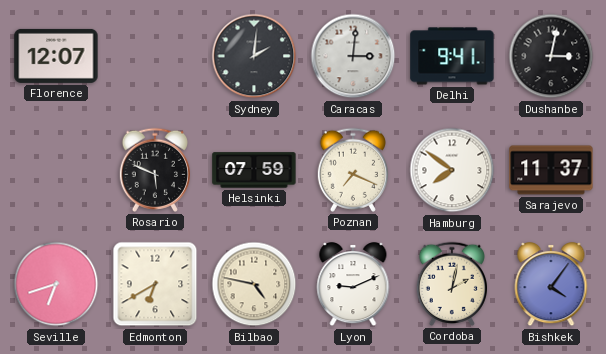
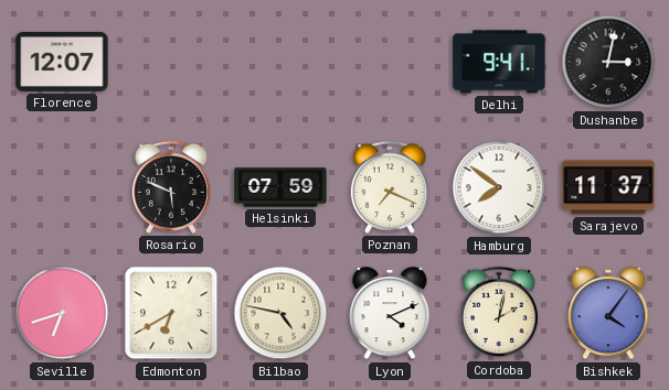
Sydney: 2:01 -> none (254, 56)
Caracas: 3:01 -> none (353, 56)
Lyon: 9:11 -> 4:11 (390, 314)
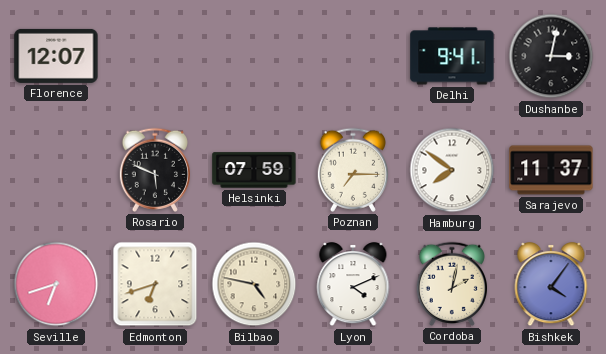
Poznan: 7:19 -> 7:15 (352, 170)
Edmonton: 6:40 -> 6:42 (155, 284)
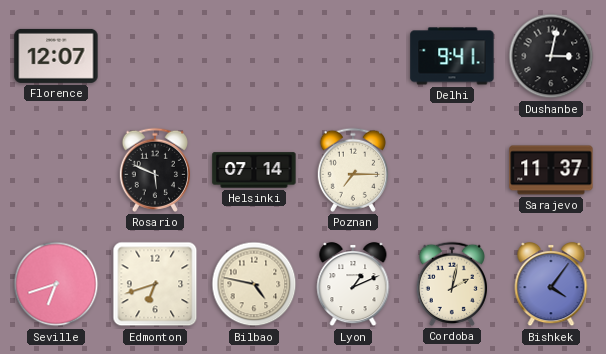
Helsinki: 07:59 -> 07:14 (254, 170)
Hamburg: 7:51 -> none (452, 170)
Lyon: 4:11 -> 1:11 (353, 285)
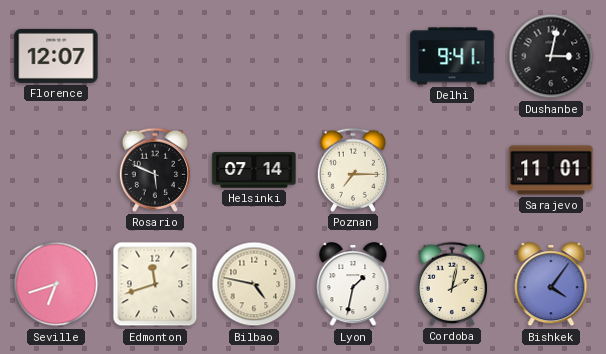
Sarajevo: 11:37 -> 11:01 (551, 170)
Edmonton: 6:42 -> 11:42 (155, 284)
Lyon: 1:11 -> 1:32 (353, 285)
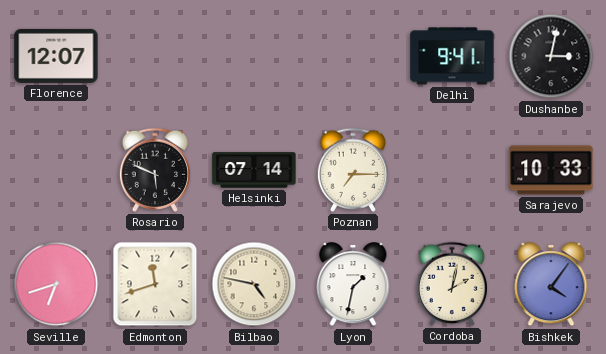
Sarajevo: 11:01 -> 10:33 (551, 170)
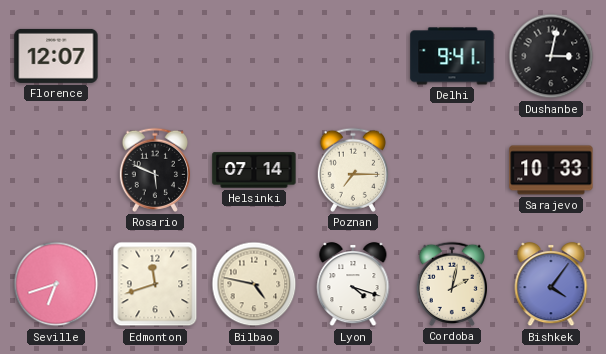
Lyon: 1:32 -> 4:18 (353, 285)
